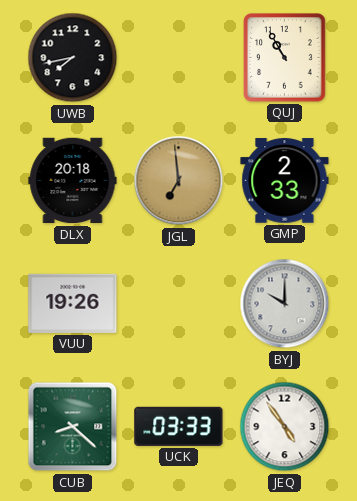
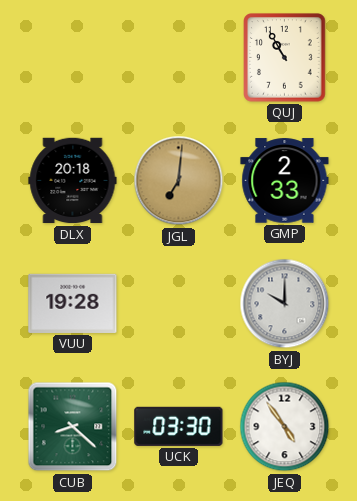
UWB: 7:43 -> none (73, 58)
JGL: 6:59 -> 7:01 (179, 181)
VUU: 19:26 -> 19:28 (73, 303)
UCK: 03:33 -> 03:30 (179, 426)
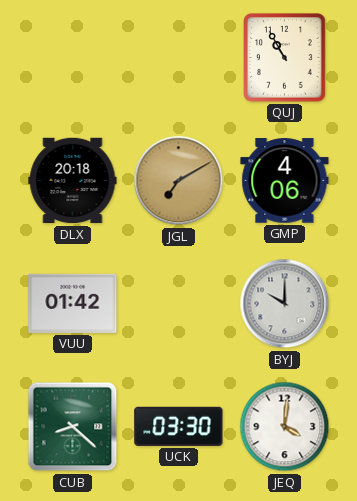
JGL: 7:01 -> 7:10 (179, 181)
GMP: 2:33 -> 4:06 (285, 181)
VUU: 19:28 -> 01:42 (73, 303)
JEQ: 4:54 -> 4:01 (285, 427)
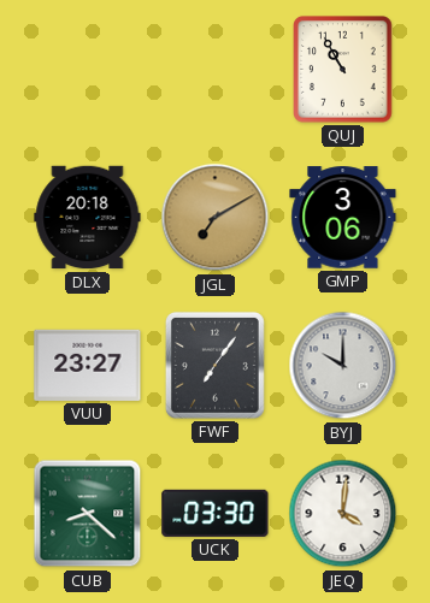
GMP: 4:06 -> 3:06 (343, 218)
VUU: 01:42 -> 23:27 (88, 365)
FWF: none -> 7:06 (214, 365)
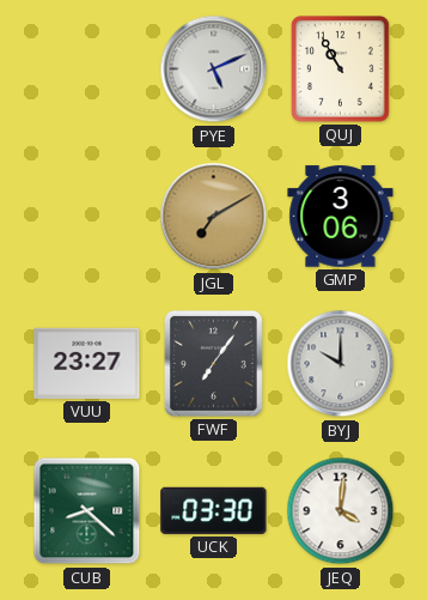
PYE: none -> 5:11 (214, 69)
DLX: 20:18 -> none (88, 218)
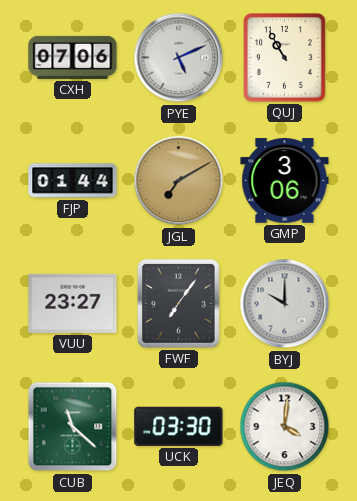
CXH: none -> 07:06 (73, 57)
FJP: none -> 01:44 (73, 181)
CUB: 8:22 -> 11:22 (73, 427)
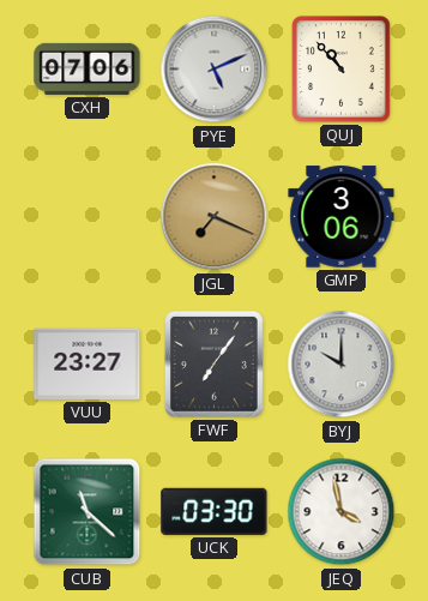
QUJ: 10:55 -> 10:53 (342, 70)
FJP: 01:44 -> none (73, 181)
JGL: 7:10 -> 7:19 (215, 217)
JEQ: 4:01 -> 3:58 (342, 512)
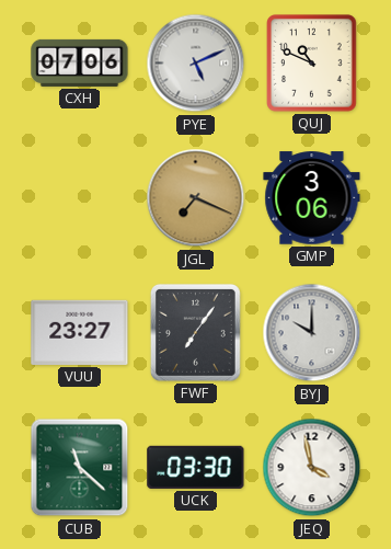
QUJ: 10:53 -> 10:49 (312, 64)
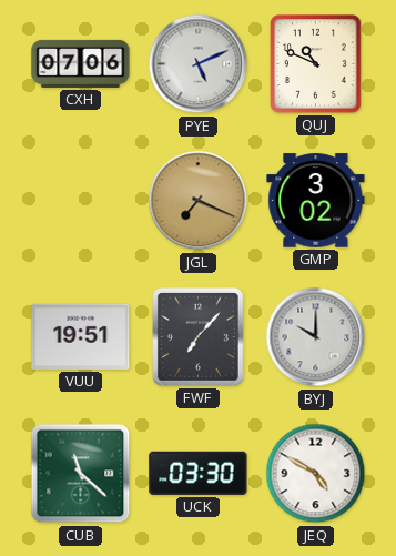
GMP: 3:06 -> 3:02 (316, 201)
VUU: 23:27 -> 19:51 (81, 336)
FWF: 7:06 -> 7:07 (197, 336)
JEQ: 3:58 -> 4:50 (316, 474)
